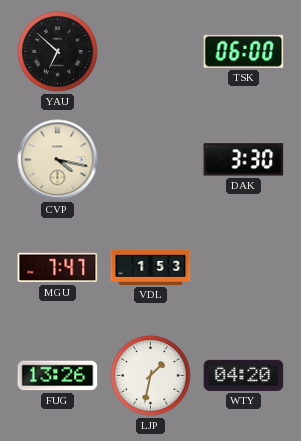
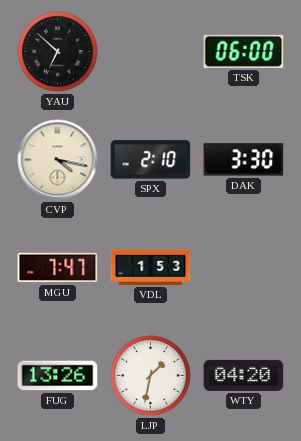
SPX: none -> 2:10 (151, 160)
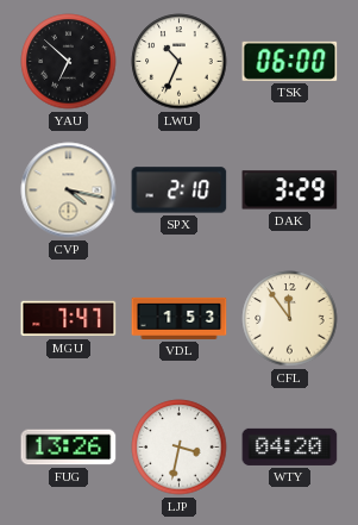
LWU: none -> 10:34 (180, 62)
DAK: 3:30 -> 3:29 (290, 190)
CFL: none -> 11:54 (290, 319)
LJP: 1:32 -> 3:32 (180, 448)
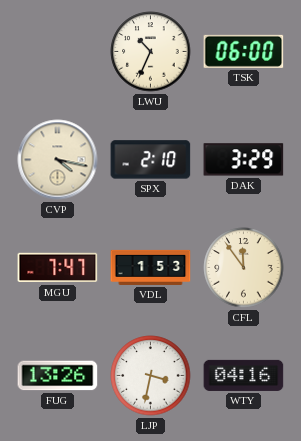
YAU: 6:52 -> none (69, 62)
WTY: 04:20 -> 04:16 (244, 375)
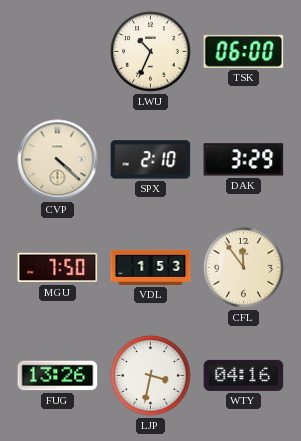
CVP: 4:17 -> 4:22 (58, 160)
MGU: 7:47 -> 7:50 (58, 268)
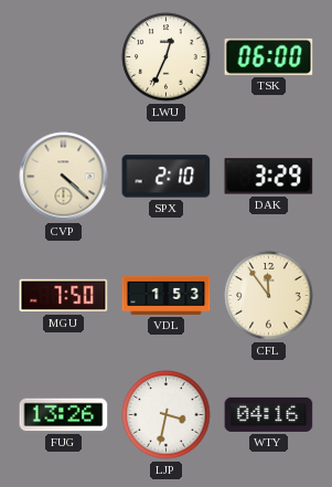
LWU: 10:34 -> 12:34 (167, 57)
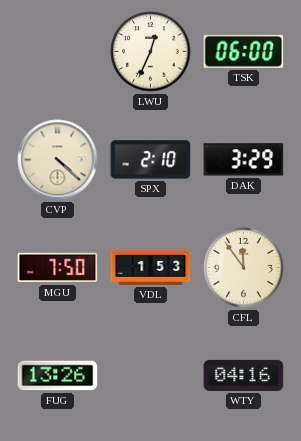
LJP: 3:32 -> none (167, 415)
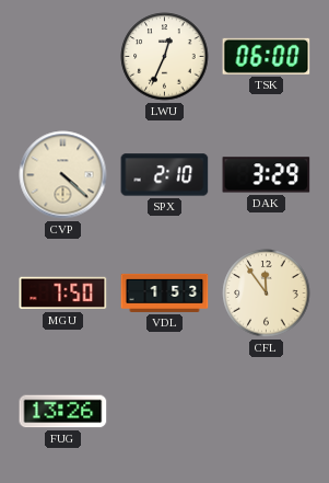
WTY: 04:16 -> none (244, 375)
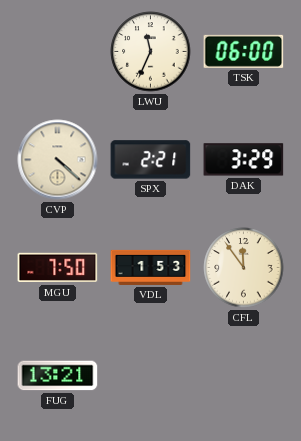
LWU: 12:34 -> 11:34 (151, 52)
SPX: 2:10 -> 2:21 (151, 160)
FUG: 13:26 -> 13:21 (58, 376)
